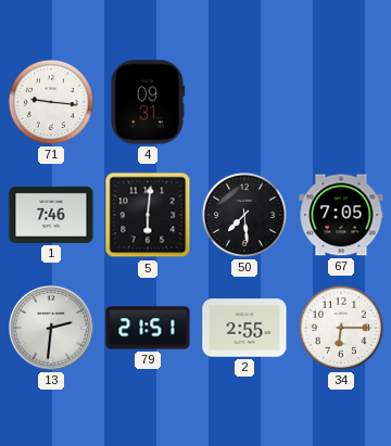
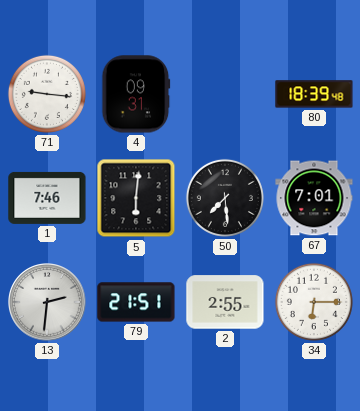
80: none -> 18:39 (314, 94)
67: 7:05 -> 7:01 (314, 198)
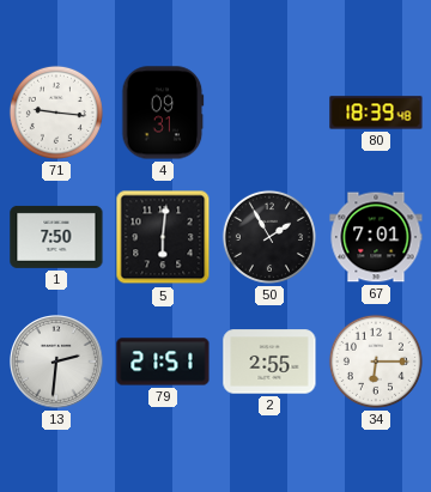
1: 7:46 -> 7:50 (56, 237)
50: 7:29 -> 1:55 (269, 237)
